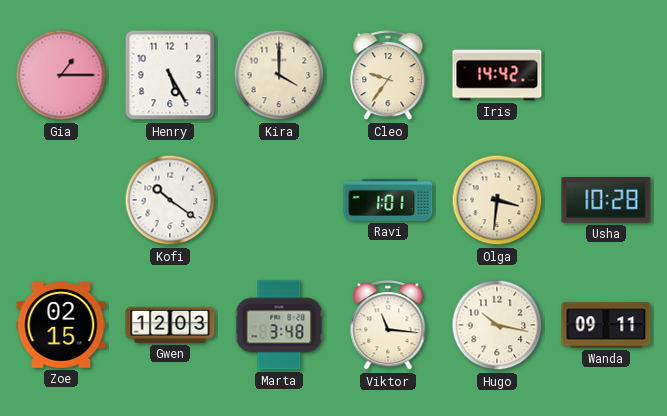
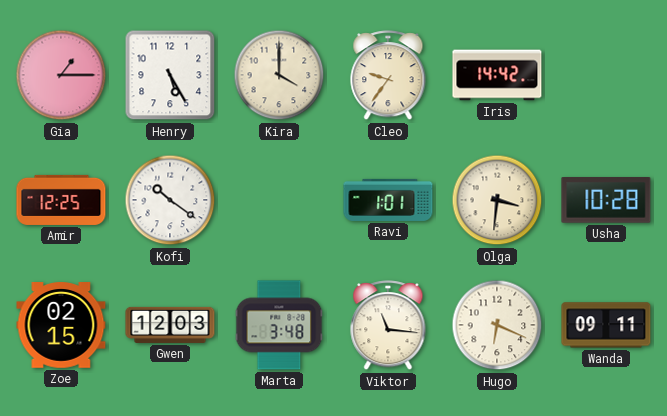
Amir: none -> 12:25 (61, 200)
Hugo: 10:17 -> 6:19 (497, 325)
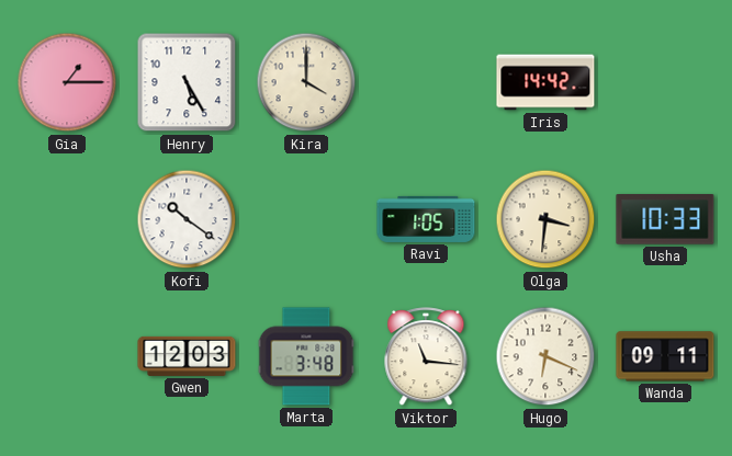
Cleo: 9:36 -> none (388, 76)
Amir: 12:25 -> none (61, 200)
Ravi: 1:01 -> 1:05 (426, 219)
Usha: 10:28 -> 10:33 (665, 220)
Zoe: 02:15 -> none (61, 326)
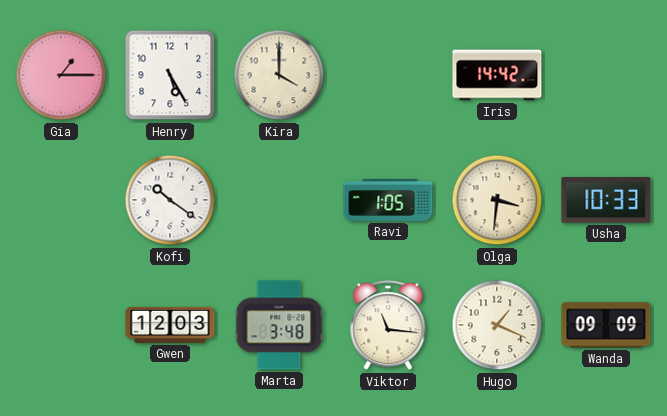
Hugo: 6:19 -> 1:19 (497, 325)
Wanda: 09:11 -> 09:09 (606, 325)
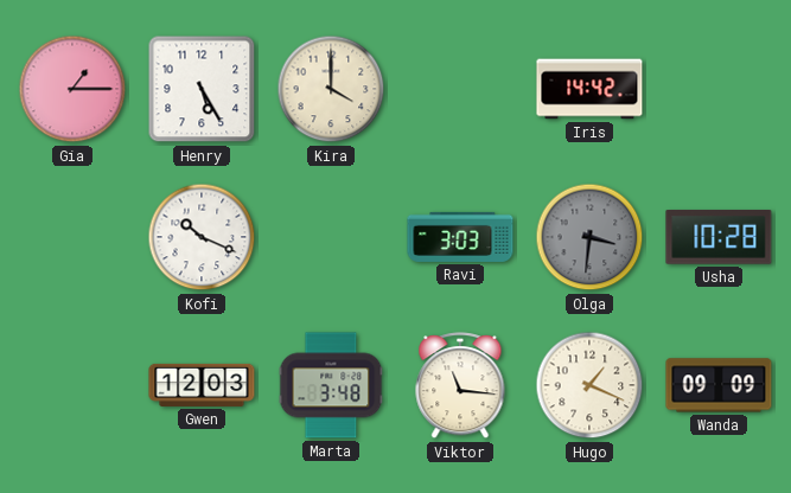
Kofi: 10:21 -> 10:19 (202, 237)
Ravi: 1:05 -> 3:03 (460, 237)
Olga dial: cream -> grey (589, 237)
Usha: 10:33 -> 10:28 (719, 238)
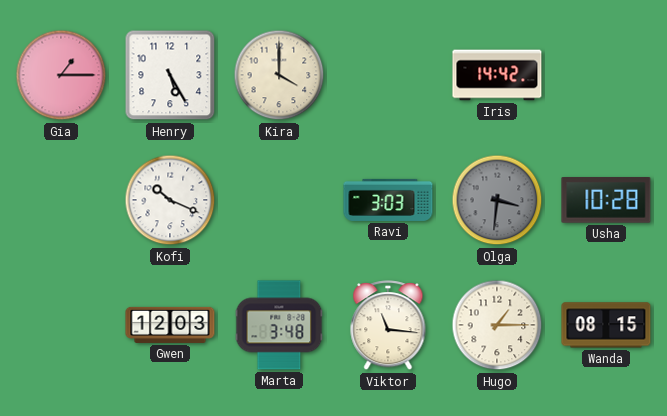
Hugo: 1:19 -> 1:15 (497, 325)
Wanda: 09:09 -> 08:15 (606, 325)
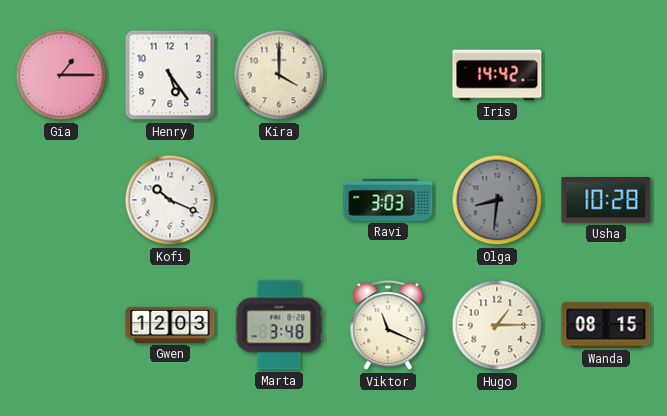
Henry: 5:25 -> 5:24 (170, 75)
Olga: 3:31 -> 8:31 (497, 200)
Viktor: 11:16 -> 11:19 (388, 326)
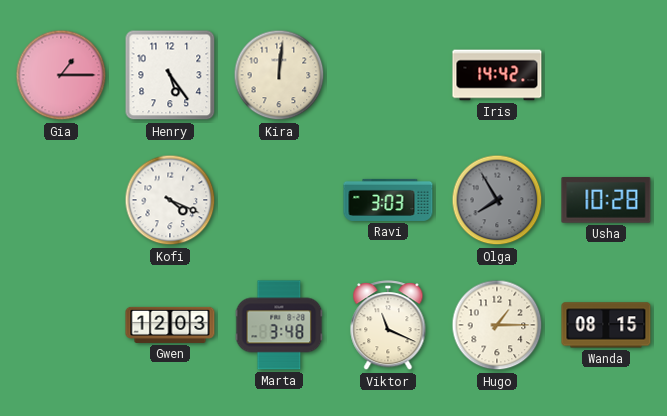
Kira: 4:00 -> 12:01 (279, 75)
Kofi: 10:19 -> 4:19 (170, 200)
Olga: 8:31 -> 7:55 (497, 200)
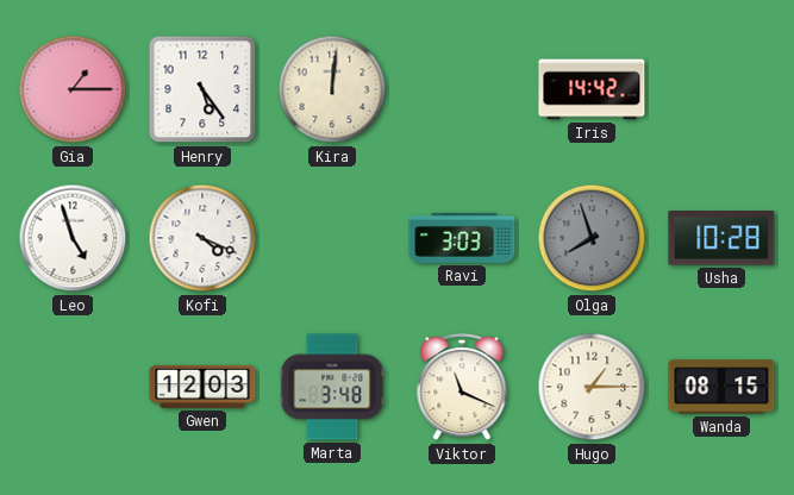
Leo: none -> 4:57 (73, 238)
Olga: 7:55 -> 7:57 (592, 238)
